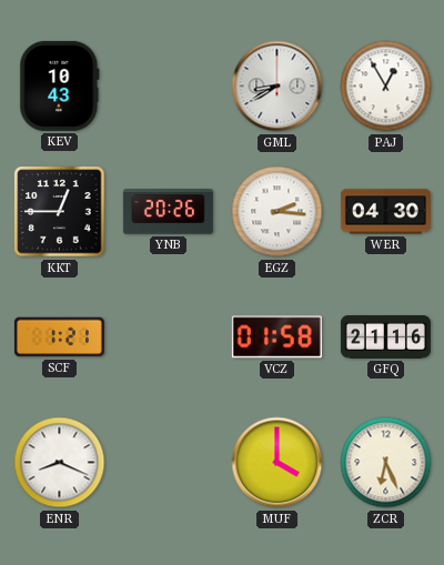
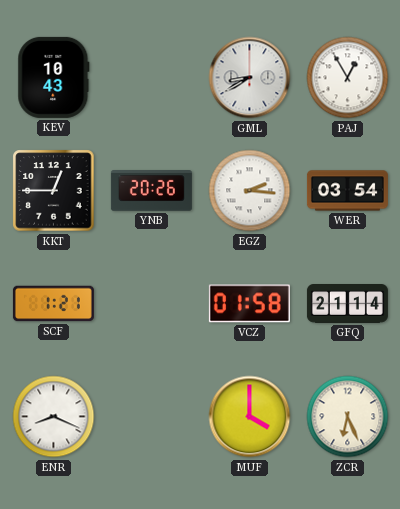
WER: 04:30 -> 03:54 (347, 191)
GFQ: 21:16 -> 21:14 (347, 304)
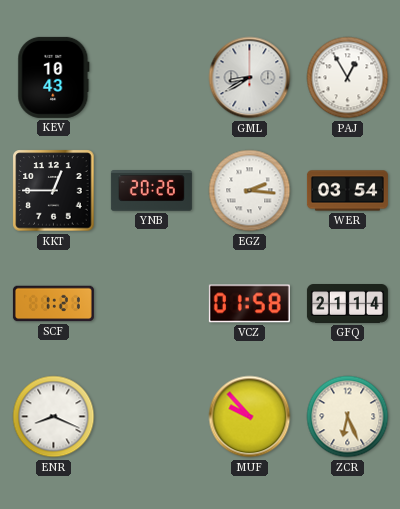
MUF: 4:00 -> 9:53 (250, 417)
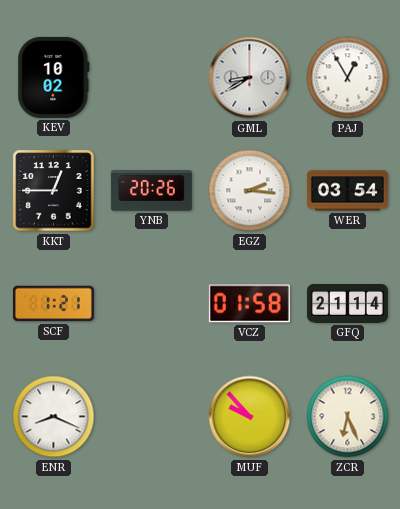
KEV: 10:43 -> 10:02 (54, 77)
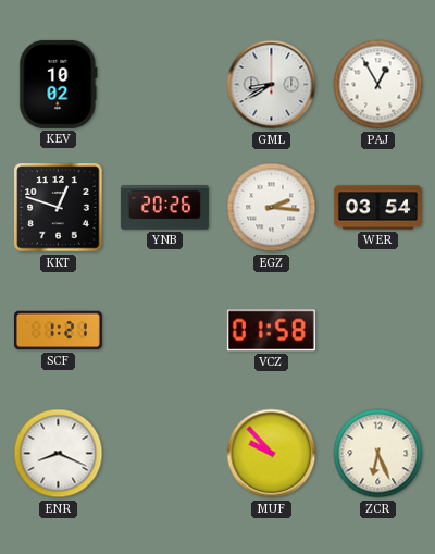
KKT: 12:45 -> 12:48 (59, 208)
GFQ: 21:14 -> none (347, 304)
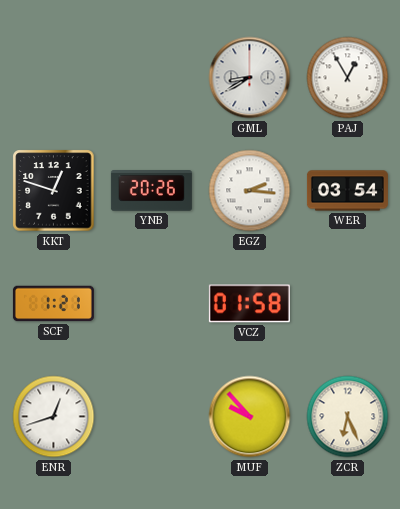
KEV: 10:02 -> none (59, 84)
ENR: 8:19 -> 12:42 (54, 417)
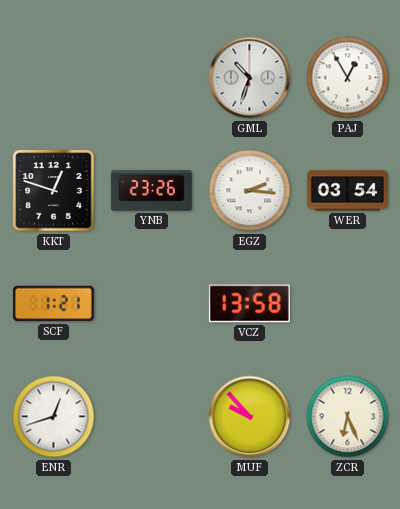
GML: 8:40 -> 10:33 (250, 78)
YNB: 20:26 -> 23:26 (151, 191)
VCZ: 01:58 -> 13:58 (249, 304)
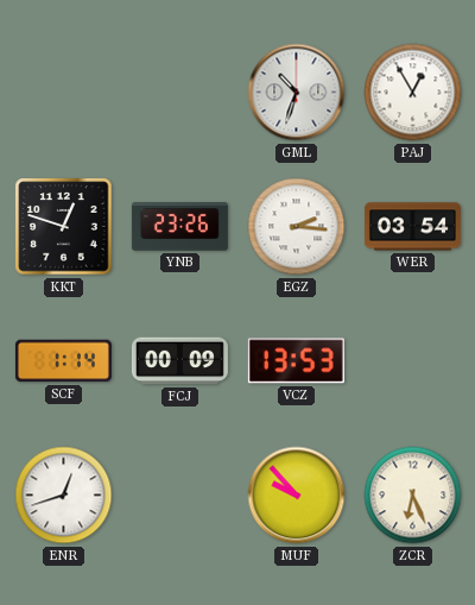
SCF: 1:21 -> 1:14 (63, 361)
FCJ: none -> 00:09 (179, 361)
VCZ: 13:58 -> 13:53 (296, 361)
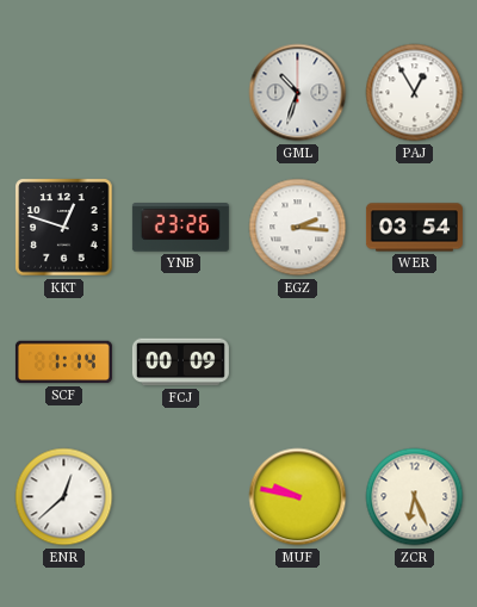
VCZ: 13:53 -> none (296, 361)
ENR: 12:42 -> 12:38 (64, 497)
MUF: 9:53 -> 9:47 (298, 497)
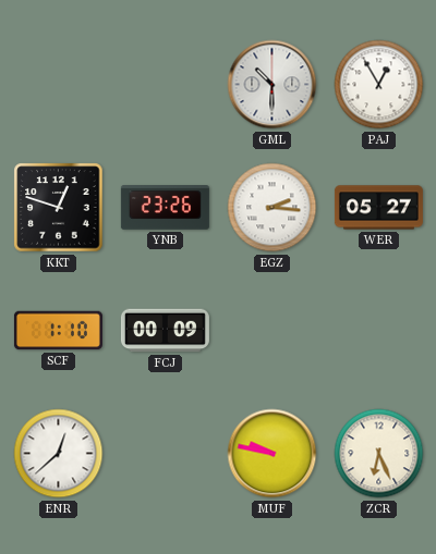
GML: 10:33 -> 10:30 (272, 85)
WER: 03:54 -> 05:27 (378, 208)
SCF: 1:14 -> 1:10 (58, 331)
